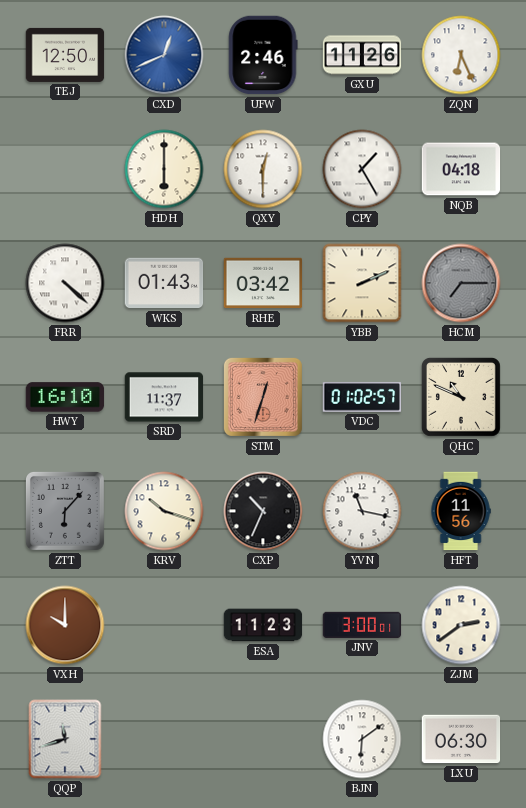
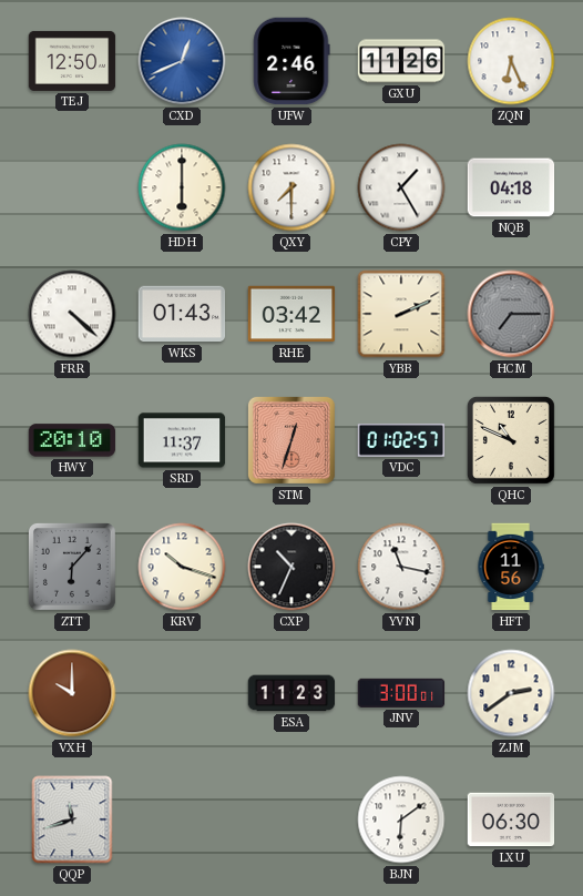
QXY: 12:30 -> 7:30 (291, 187)
HWY: 16:10 -> 20:10 (72, 440)
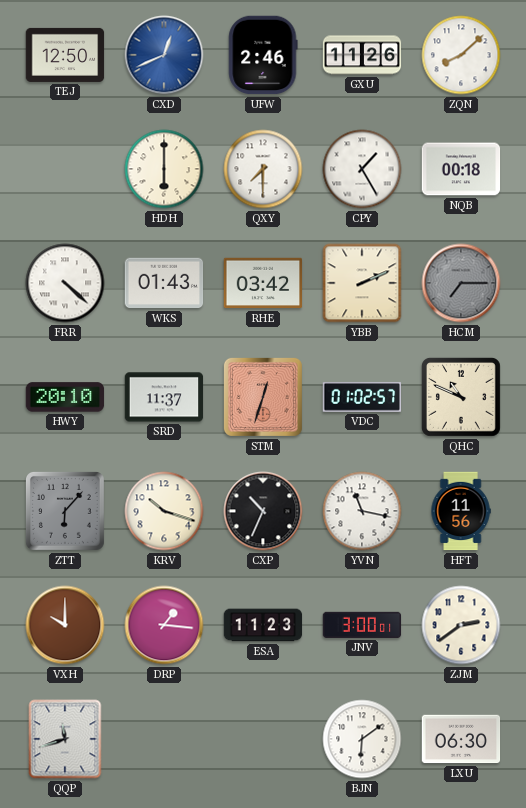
ZQN: 6:26 -> 8:08 (461, 55)
NQB: 04:18 -> 00:18 (461, 169)
DRP: none -> 1:16 (164, 625)
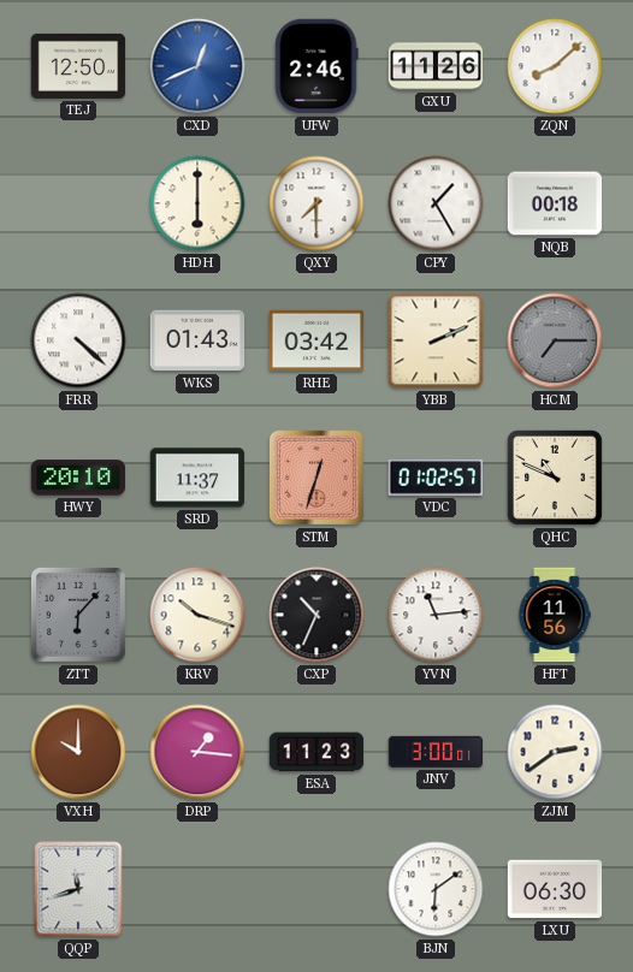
YVN: 11:17 -> 11:14 (436, 615)
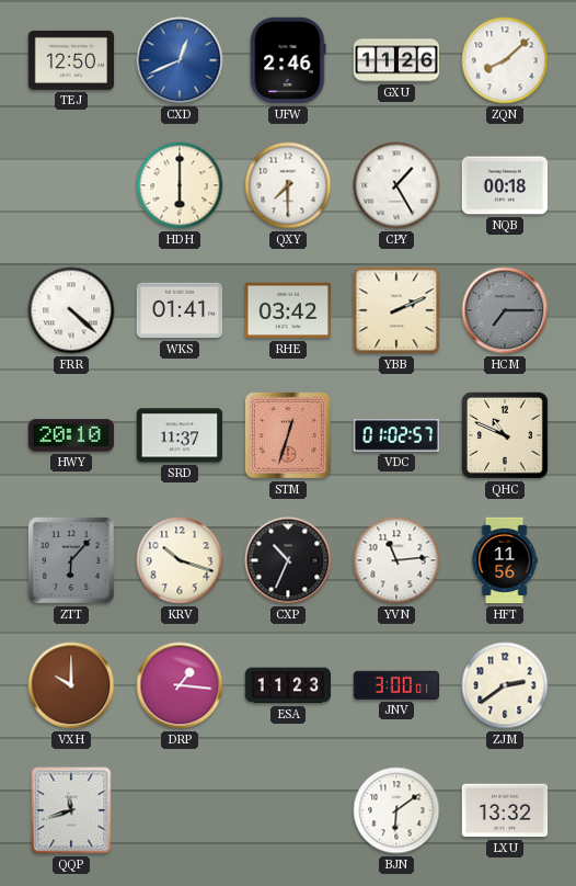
WKS: 01:43 -> 01:41 (180, 310)
LXU: 06:30 -> 13:32 (505, 810)
